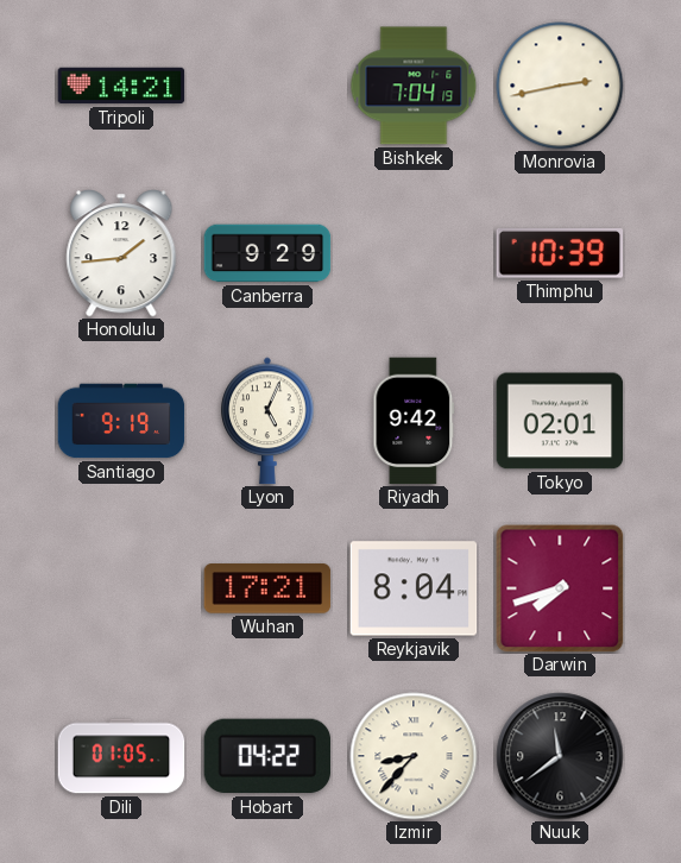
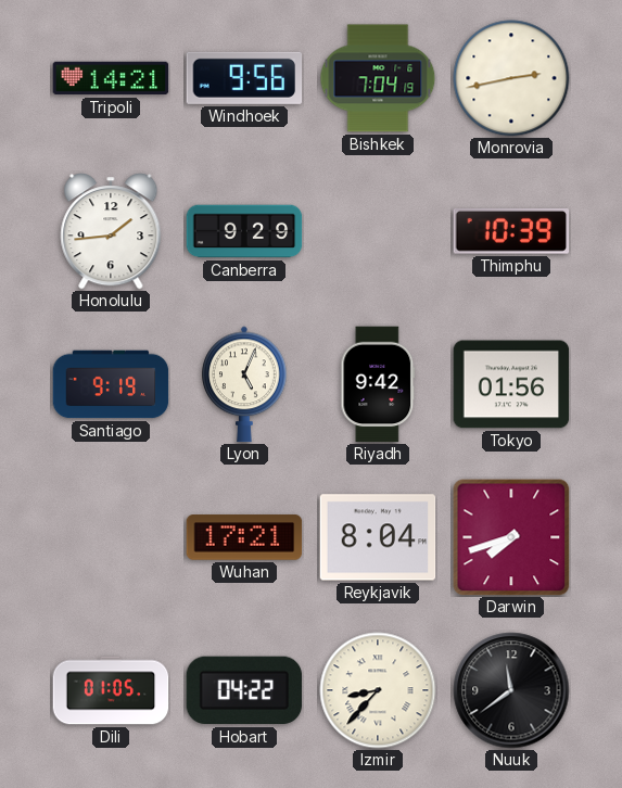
Windhoek: none -> 9:56 (244, 78)
Tokyo: 02:01 -> 01:56 (511, 384)
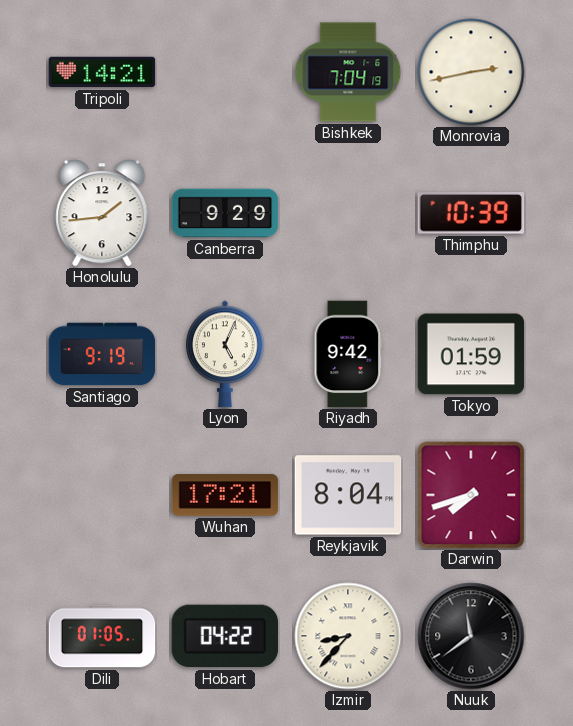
Windhoek: 9:56 -> none (244, 78)
Tokyo: 01:56 -> 01:59 (471, 354)
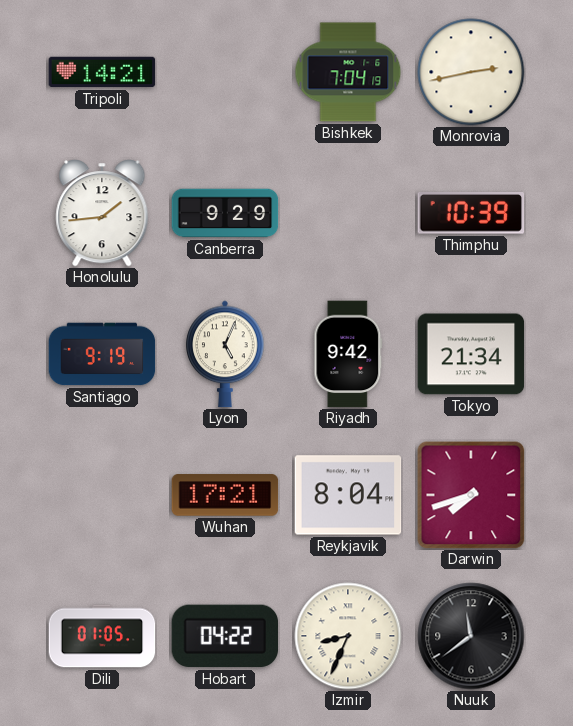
Tokyo: 01:59 -> 21:34 (471, 354)
Izmir: 8:37 -> 8:34 (348, 636)
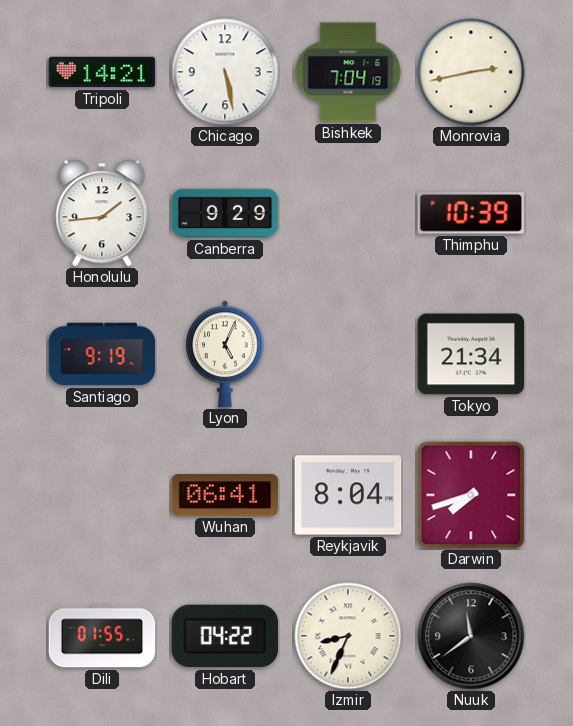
Chicago: none -> 5:28 (225, 72)
Riyadh: 9:42 -> none (348, 354)
Wuhan: 17:21 -> 06:41 (225, 495)
Dili: 01:05 -> 01:55 (102, 636)
